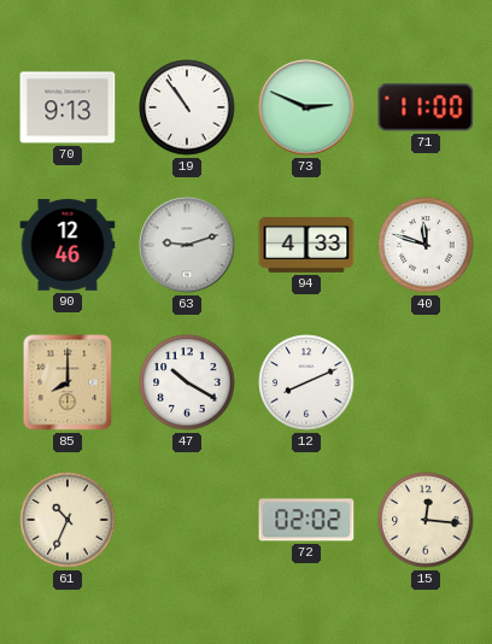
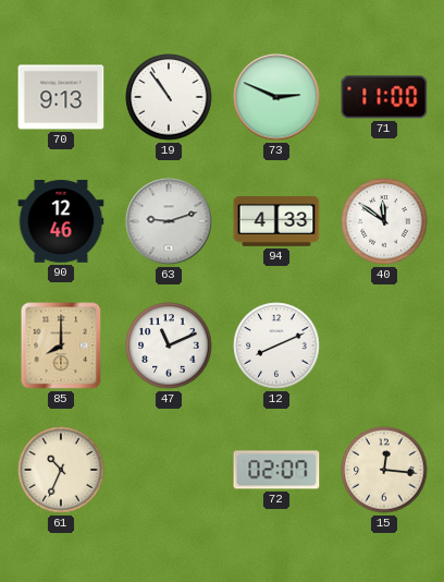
40: 11:48 -> 11:51 (384, 221)
47: 10:20 -> 11:11 (169, 345)
72: 02:02 -> 02:07 (276, 470)
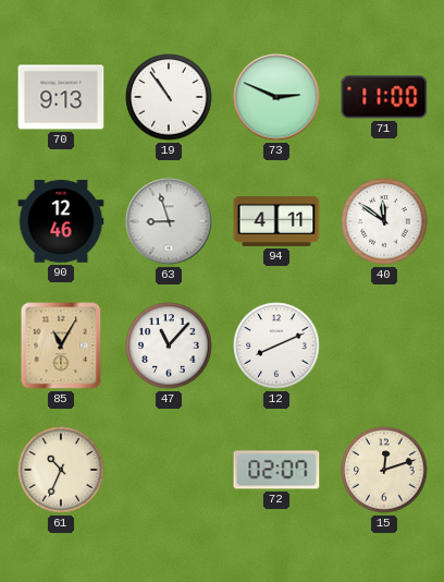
63: 9:12 -> 8:57 (169, 221)
94: 4:33 -> 4:11 (276, 222)
85: 8:00 -> 11:05 (61, 345)
47: 11:11 -> 11:07 (169, 345)
15: 12:16 -> 12:12 (384, 470)
